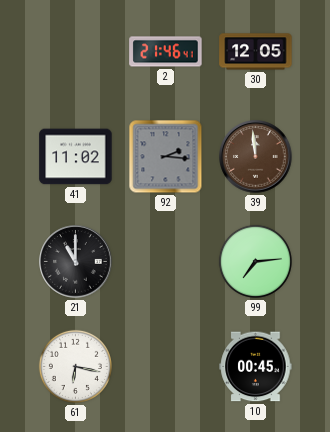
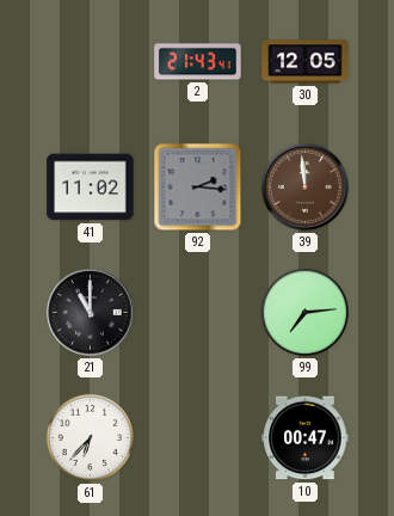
2: 21:46 -> 21:43 (198, 62)
61: 6:17 -> 6:37 (90, 437)
10: 00:45 -> 00:47 (306, 438)
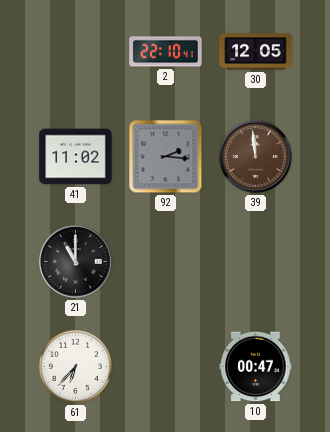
2: 21:43 -> 22:10 (166, 52)
99: 7:14 -> none (304, 312)
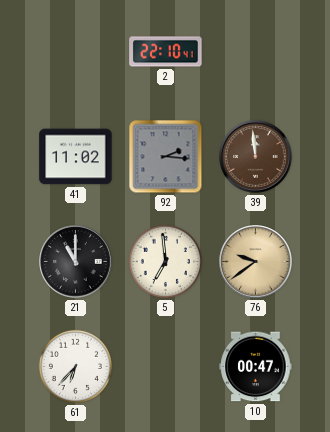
30: 12:05 -> none (256, 52)
5: none -> 6:59 (165, 261)
76: none -> 9:39 (256, 262)
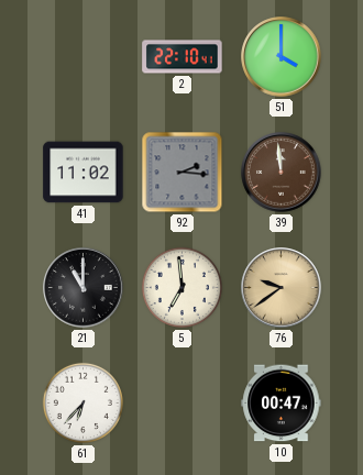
51: none -> 4:00 (282, 57)
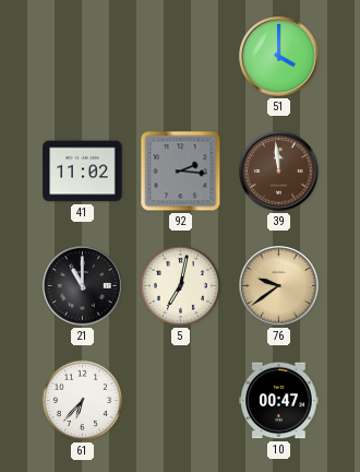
2: 22:10 -> none (183, 57)
5: 6:59 -> 7:02 (180, 285)
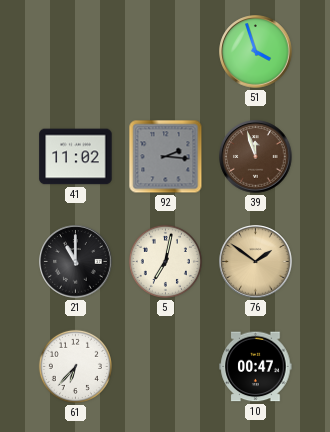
51: 4:00 -> 3:57 (256, 52)
39: 11:59 -> 11:57 (256, 157)
76: 9:39 -> 1:51 (256, 262)
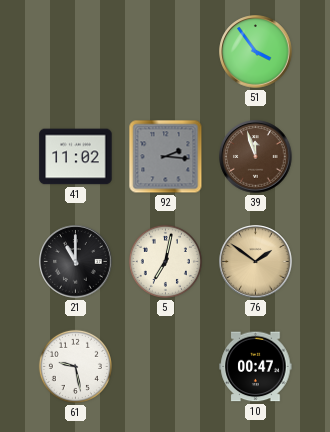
51: 3:57 -> 3:54 (256, 52)
61: 6:37 -> 9:28 (75, 366)
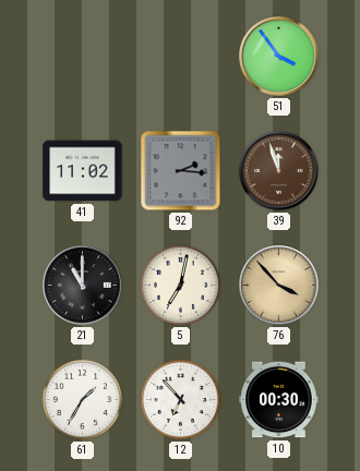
76: 1:51 -> 3:53 (279, 286)
61: 9:28 -> 1:35 (82, 399)
12: none -> 6:53 (180, 399)
10: 00:47 -> 00:30 (279, 400)
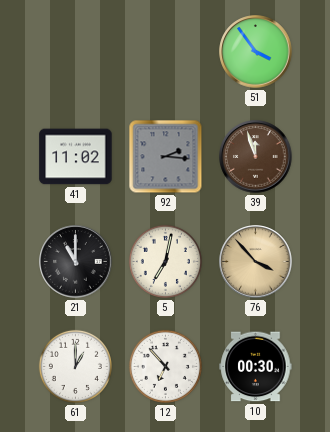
61: 1:35 -> 1:00 (75, 366)
